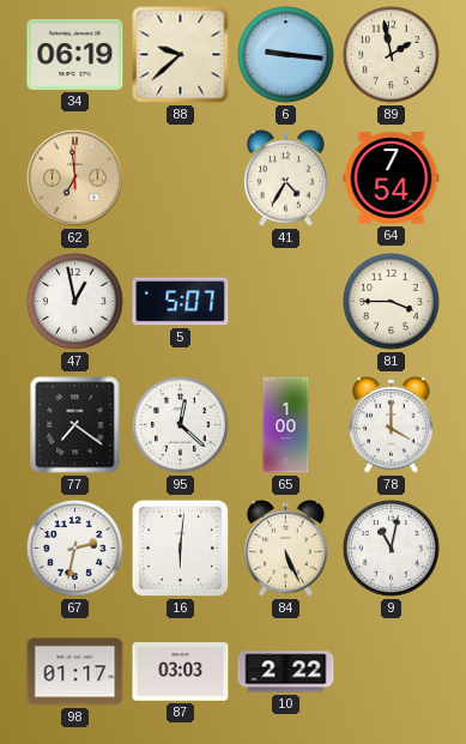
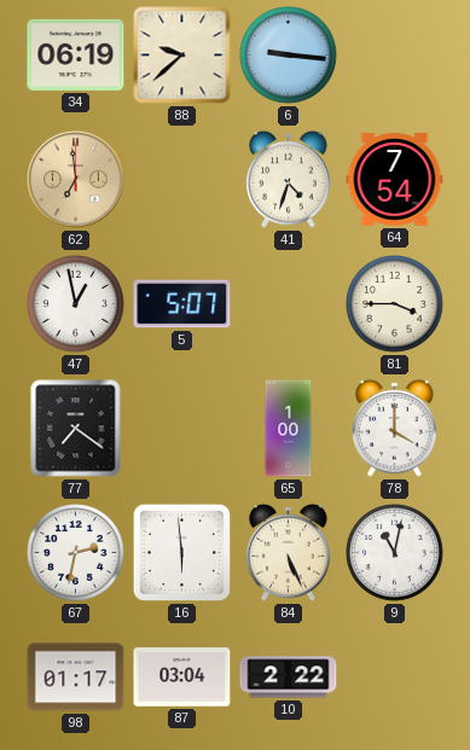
89: 1:58 -> none (392, 55)
41: 4:35 -> 4:33 (289, 179)
95: 12:22 -> none (181, 425)
16: 6:01 -> 5:59 (182, 553)
87: 03:03 -> 03:04 (182, 678)
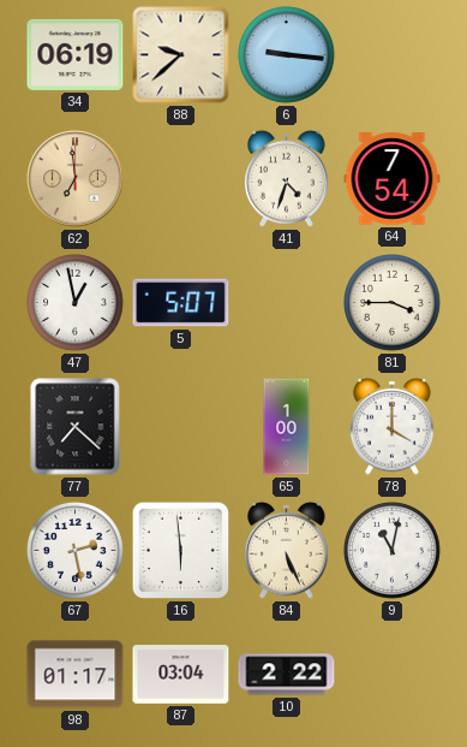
77: 7:21 -> 7:22 (76, 427)
67: 2:32 -> 2:28 (76, 551)
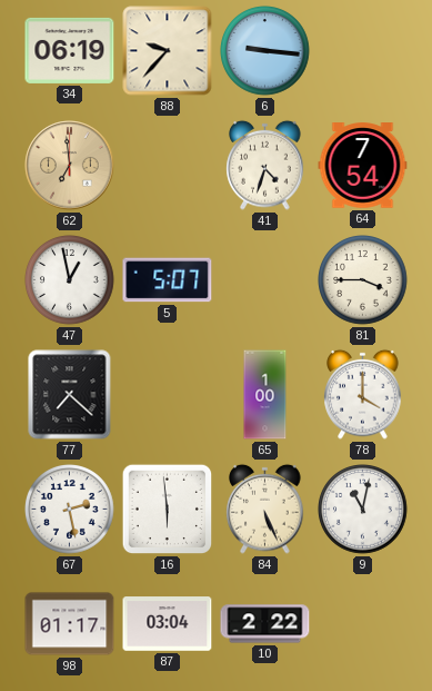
88: 9:38 -> 9:37 (168, 51)
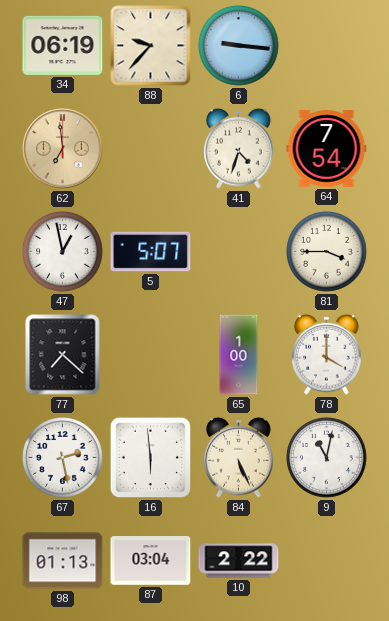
98: 01:17 -> 01:13 (63, 561)
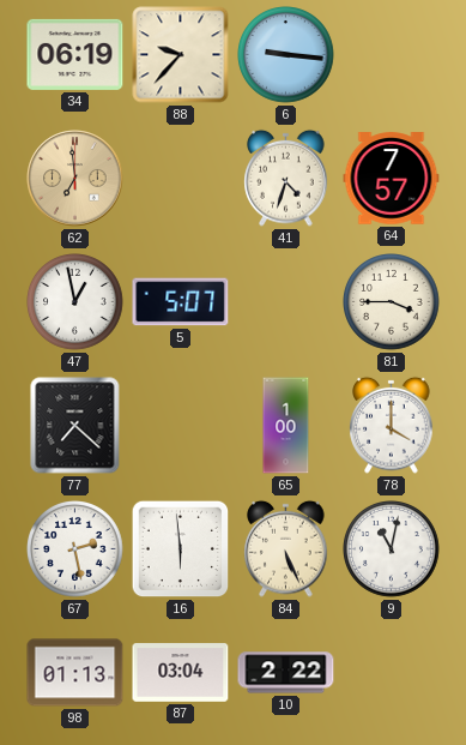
64: 7:54 -> 7:57 (392, 179)
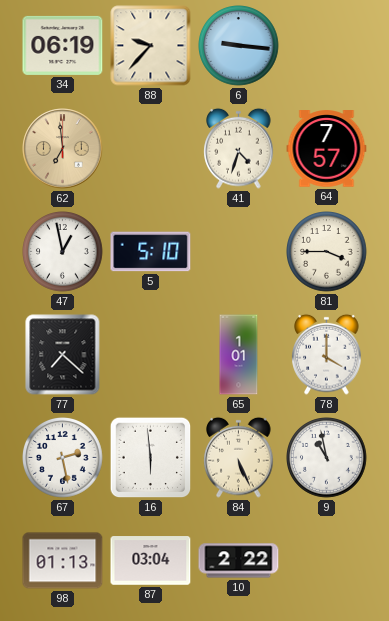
5: 5:07 -> 5:10 (151, 252)
65: 1:00 -> 1:01 (239, 355)
9: 11:02 -> 10:58 (327, 458)
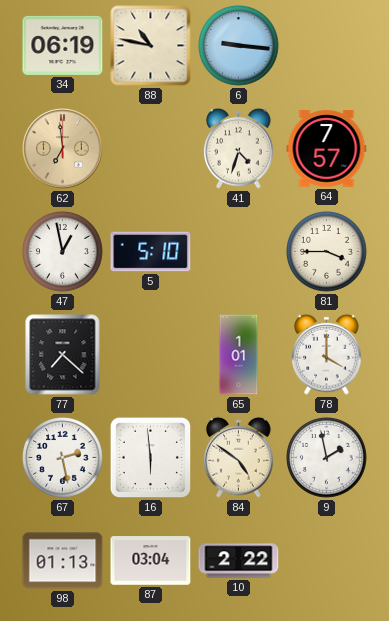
88: 9:37 -> 10:47 (151, 46)
84: 5:26 -> 4:51 (239, 457)
9: 10:58 -> 1:58 (327, 458)
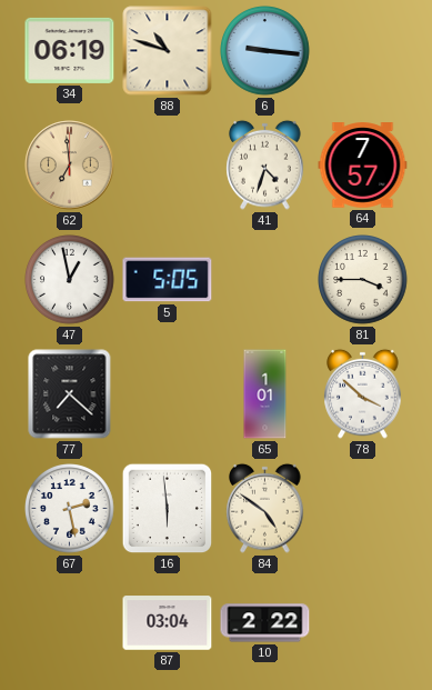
88: 10:47 -> 10:48 (168, 51)
5: 5:10 -> 5:05 (168, 280)
78: 4:00 -> 3:52 (363, 393)
9: 1:58 -> none (327, 458)
98: 01:13 -> none (63, 561)
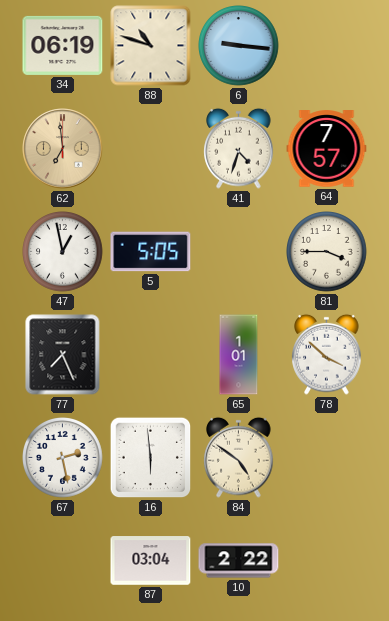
77: 7:22 -> 7:26 (63, 355)
